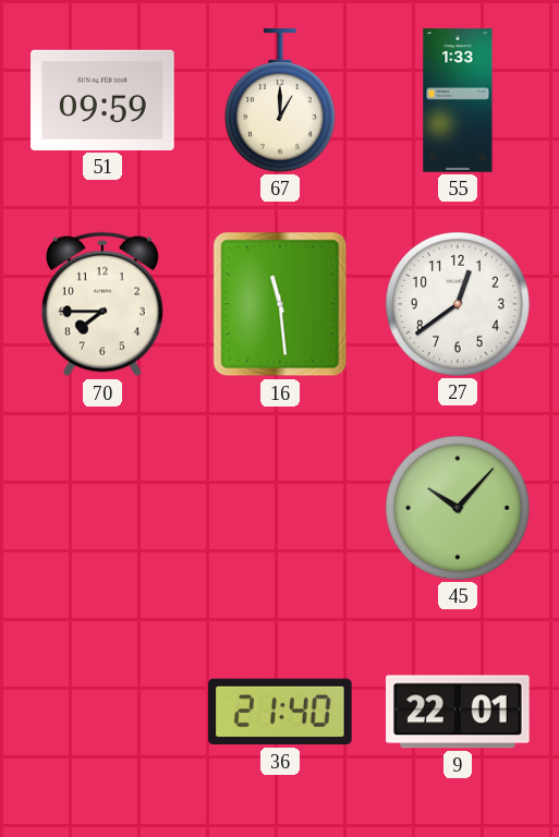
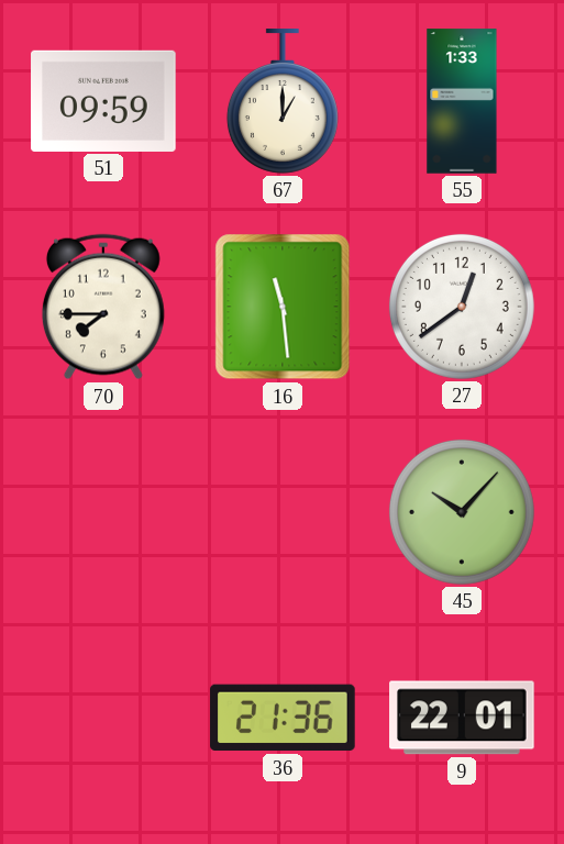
36: 21:40 -> 21:36 (283, 718)
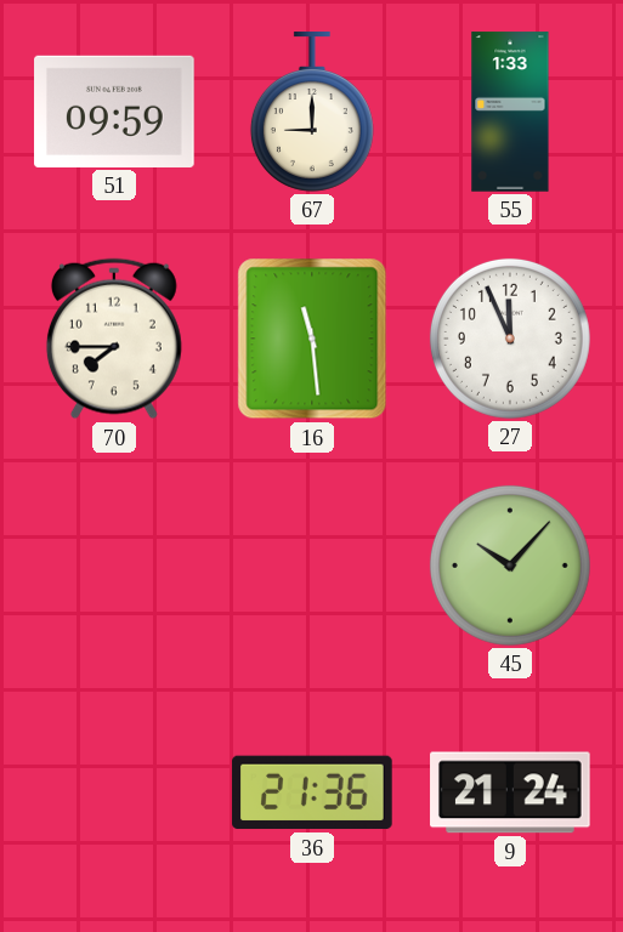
67: 1:00 -> 9:00 (312, 112)
27: 12:39 -> 11:56 (510, 339)
9: 22:01 -> 21:24 (510, 792)
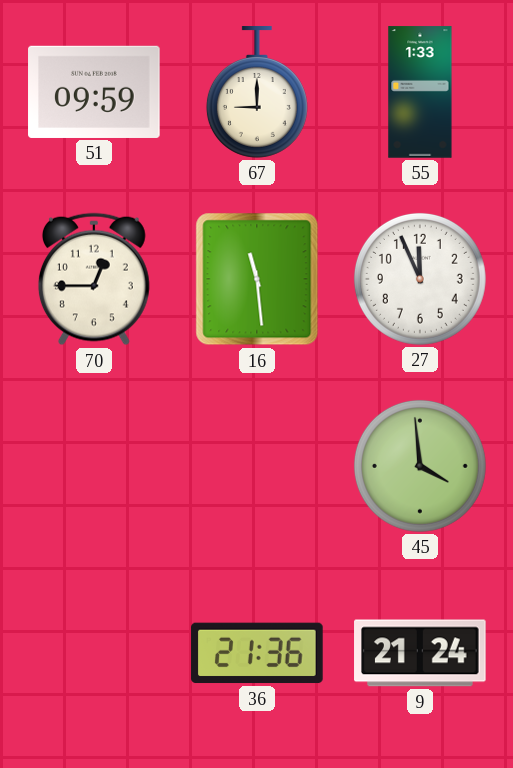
70: 7:45 -> 12:45 (94, 279)
45: 10:07 -> 3:59 (420, 466)
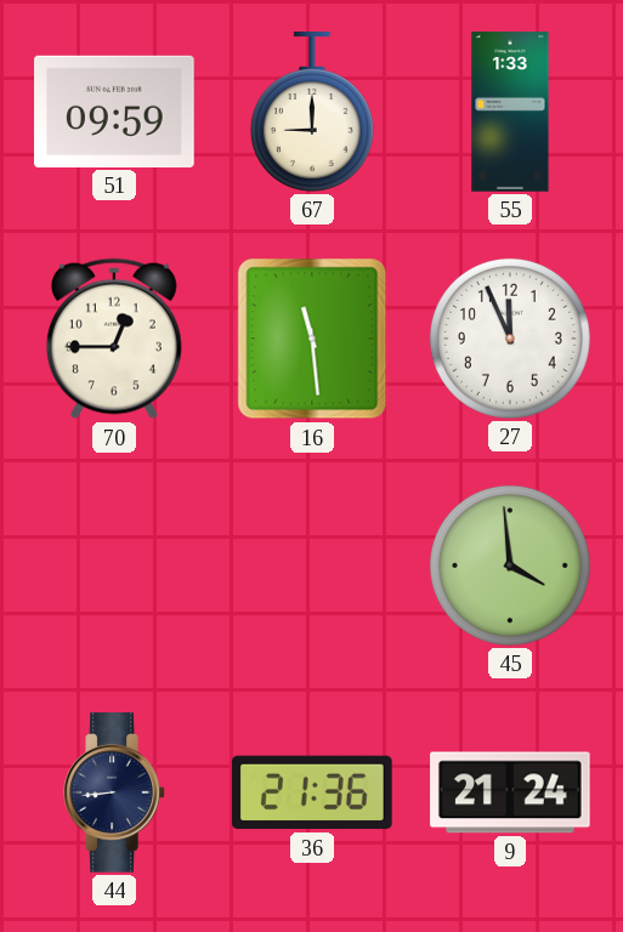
44: none -> 8:44 (114, 792)
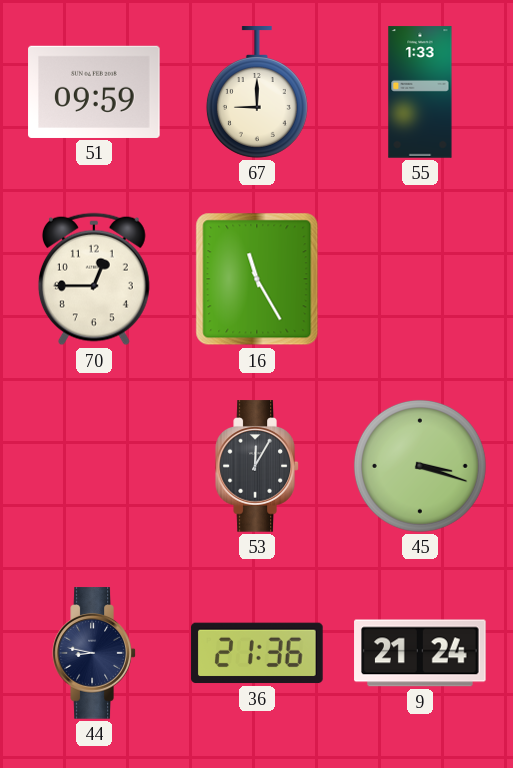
16: 11:29 -> 11:25 (257, 279)
27: 11:56 -> none (510, 339)
53: none -> 12:05 (257, 466)
45: 3:59 -> 3:18 (420, 466)
44: 8:44 -> 8:47 (94, 653)
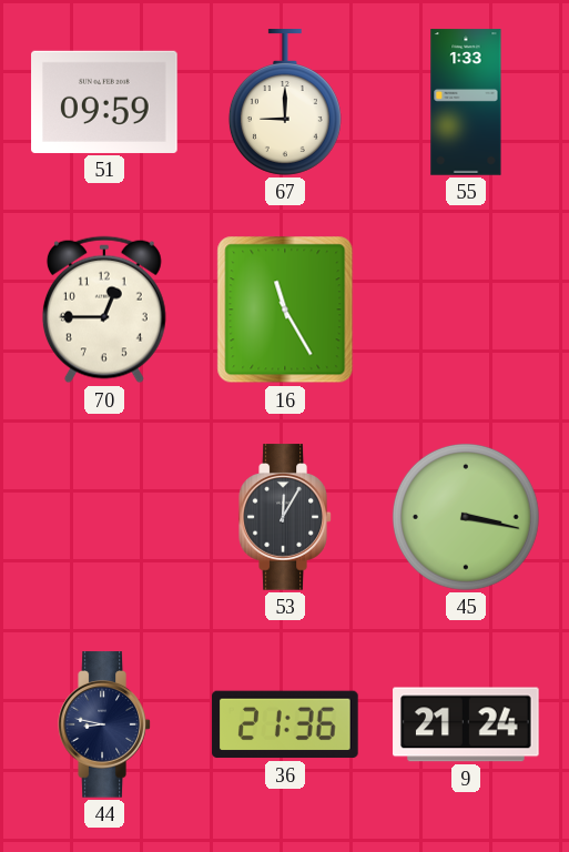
45: 3:18 -> 3:17 (466, 517)
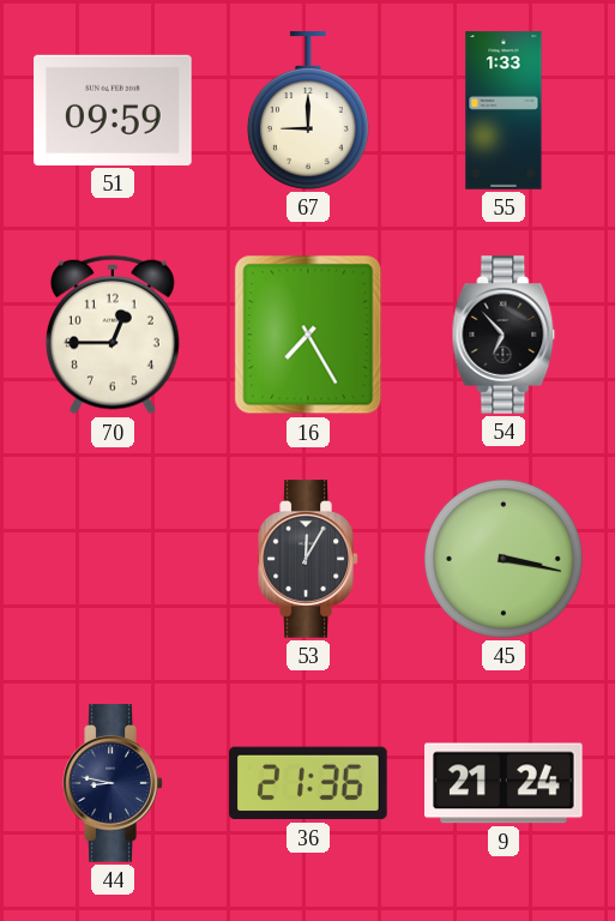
16: 11:25 -> 7:25 (308, 335)
54: none -> 6:53 (504, 335)
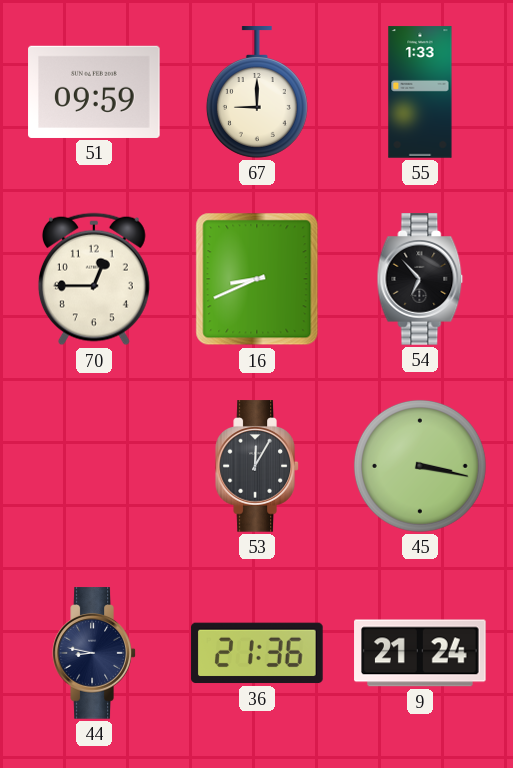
16: 7:25 -> 8:41 (257, 279)
